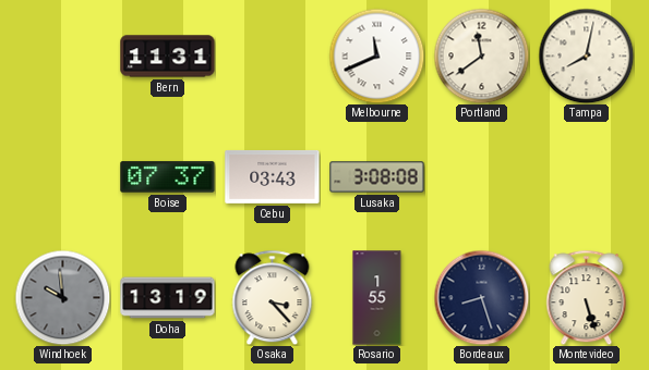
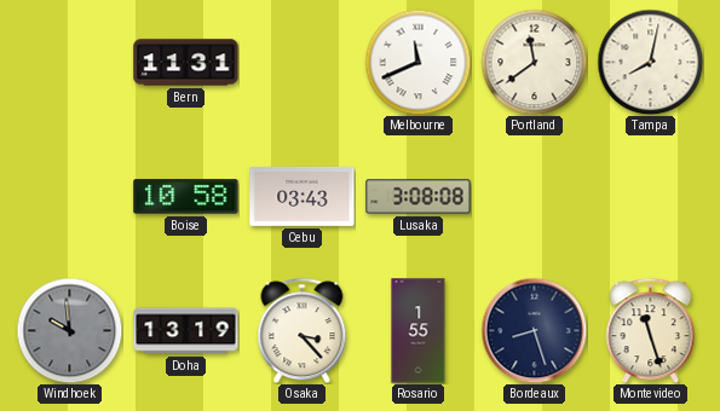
Boise: 07:37 -> 10:58 (186, 197)
Montevideo: 5:27 -> 11:27 (651, 330)
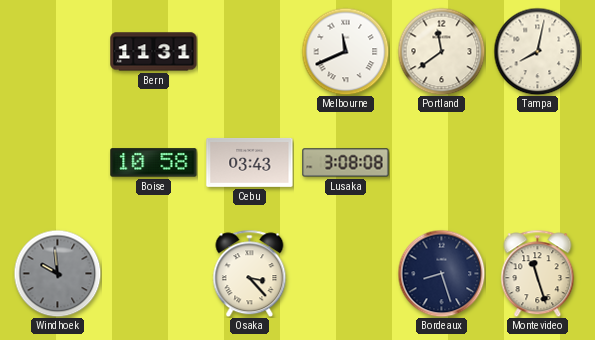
Doha: 13:19 -> none (186, 331)
Rosario: 1:55 -> none (419, 331)
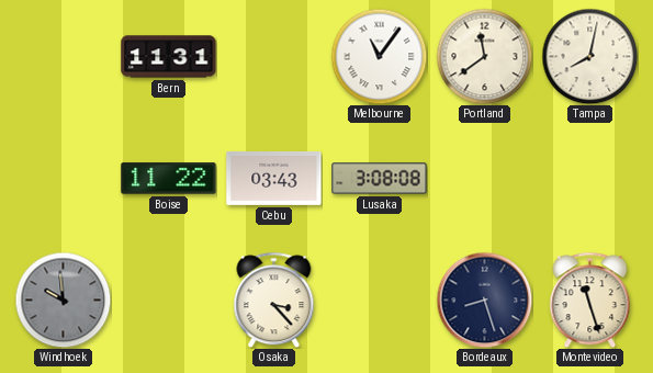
Melbourne: 11:41 -> 11:06 (379, 56)
Boise: 10:58 -> 11:22 (169, 179)
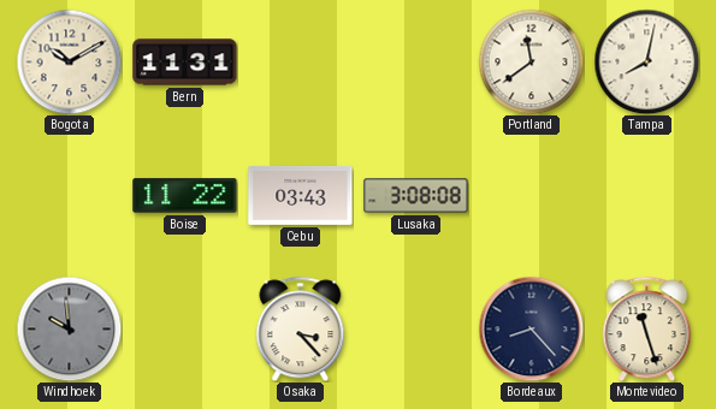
Bogota: none -> 10:10 (69, 61)
Melbourne: 11:06 -> none (379, 56)
Bordeaux: 8:27 -> 8:23 (531, 328)
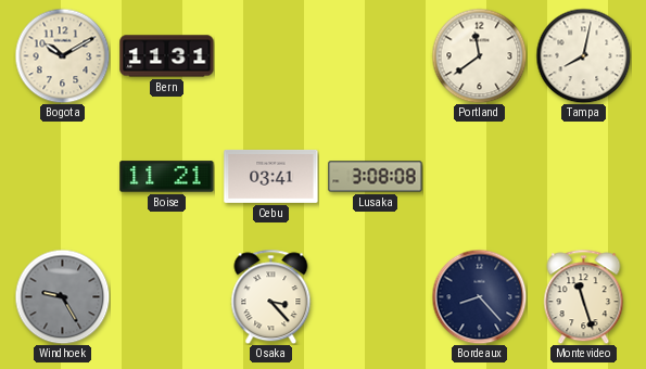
Boise: 11:22 -> 11:21 (167, 177)
Cebu: 03:43 -> 03:41 (271, 176)
Windhoek: 9:59 -> 9:25 (62, 296)
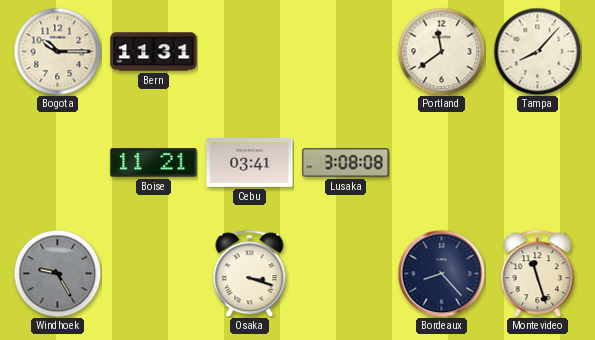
Bogota: 10:10 -> 10:15 (57, 51)
Tampa: 8:02 -> 8:07 (537, 51)
Osaka: 3:23 -> 3:18 (250, 273)
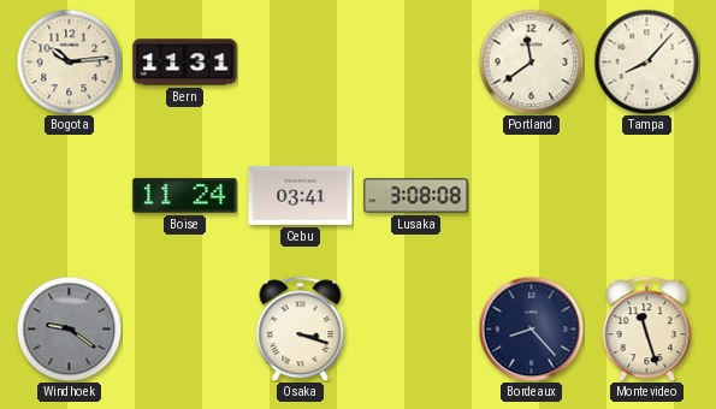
Bogota: 10:15 -> 10:14 (69, 61)
Boise: 11:21 -> 11:24 (185, 196)
Windhoek: 9:25 -> 9:21 (69, 328)
